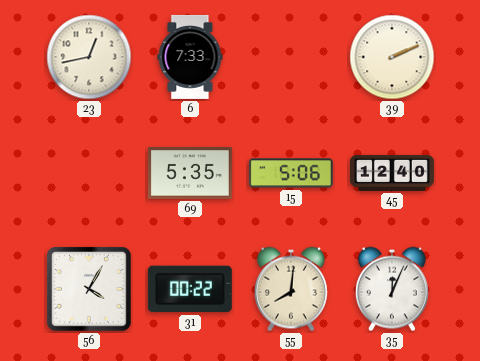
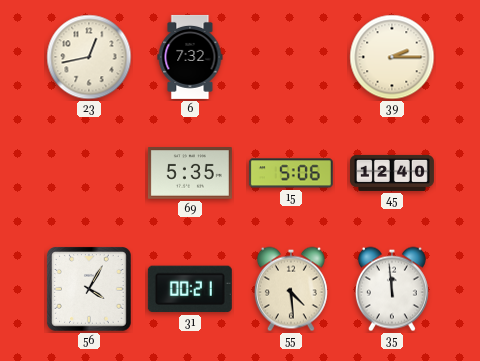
6: 7:33 -> 7:32 (190, 57)
39: 2:11 -> 2:15 (392, 57)
31: 00:22 -> 00:21 (190, 289)
55: 8:01 -> 4:29 (291, 289)
35: 12:04 -> 11:59 (392, 289)
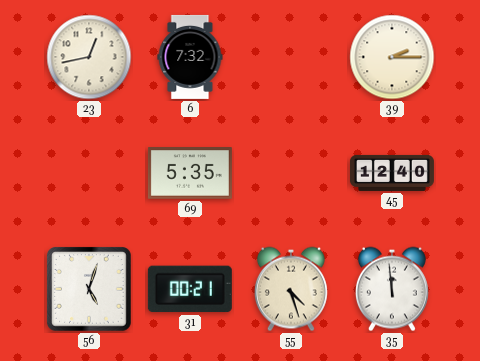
15: 5:06 -> none (291, 173)
56: 4:05 -> 5:03 (90, 290)
55: 4:29 -> 4:27 (291, 289)
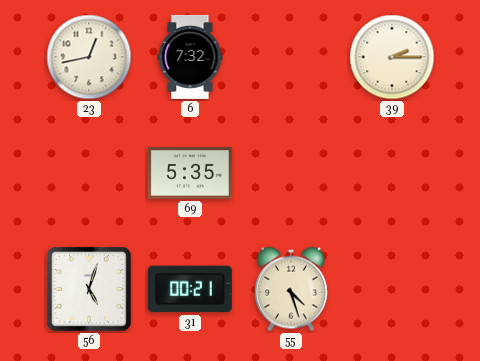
45: 12:40 -> none (392, 173)
35: 11:59 -> none (392, 289)
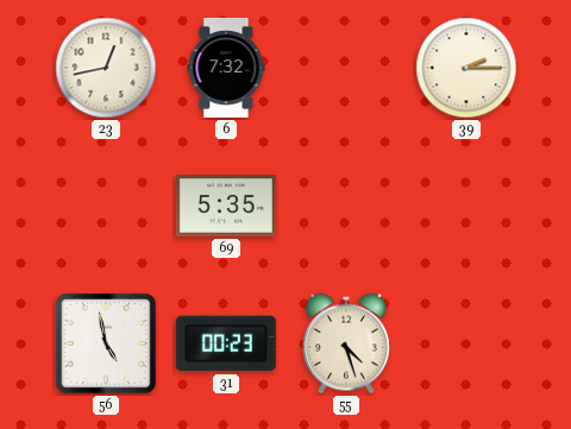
56: 5:03 -> 4:58 (107, 345)
31: 00:21 -> 00:23 (226, 343)
